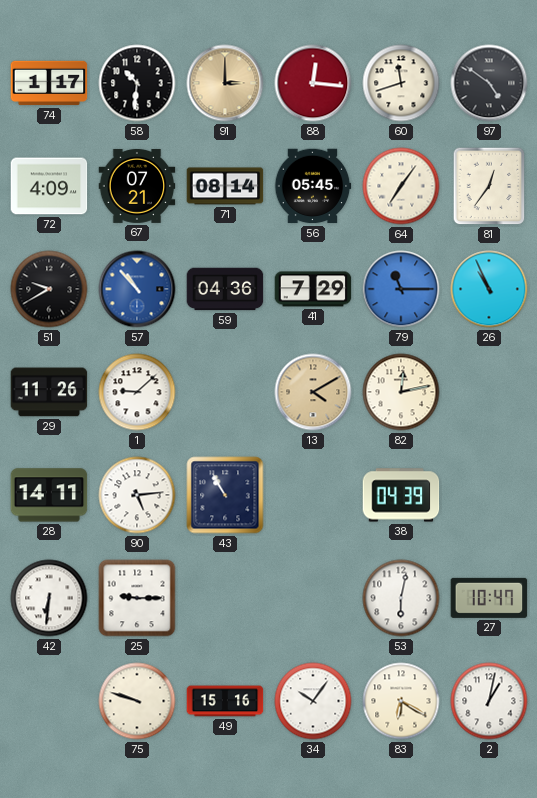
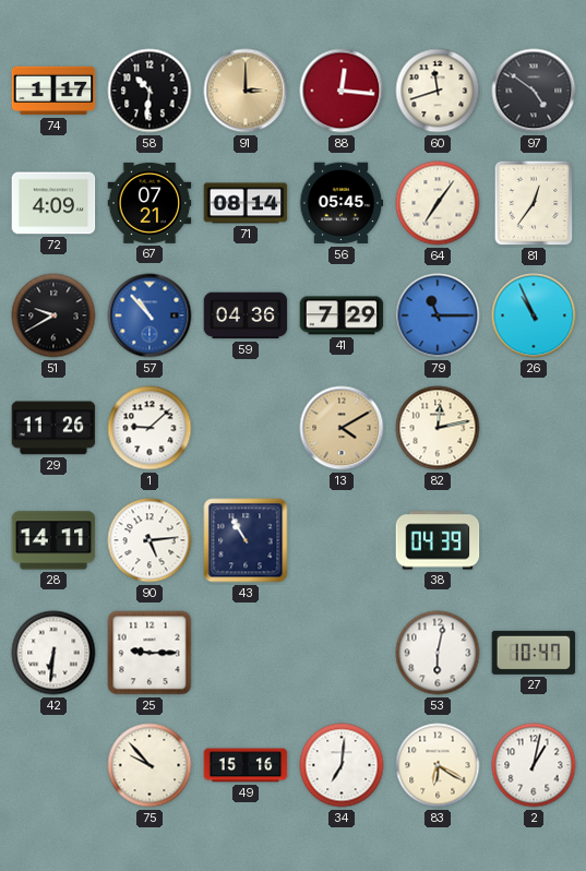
75: 9:48 -> 9:53 (150, 765)
34: 10:06 -> 7:01 (342, 765)
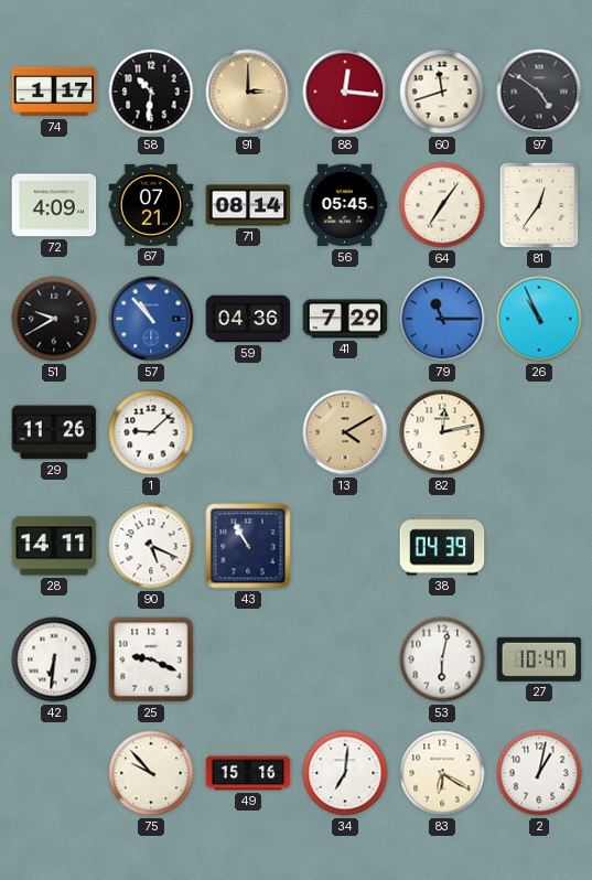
90: 5:14 -> 5:19 (151, 546)
25: 9:15 -> 9:19 (151, 659)
